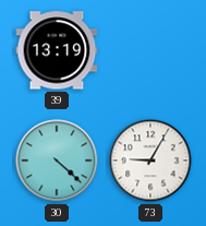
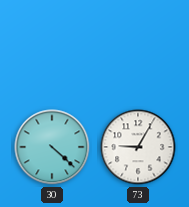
39: 13:19 -> none (57, 50)
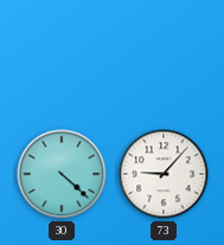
73: 9:05 -> 9:07 (164, 174)
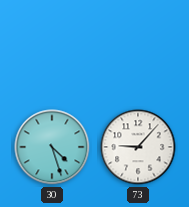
30: 4:22 -> 4:27 (52, 147)
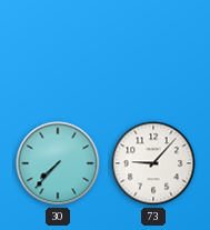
30: 4:27 -> 7:37 (58, 163)
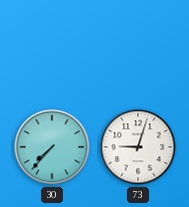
73: 9:07 -> 9:03 (138, 147)
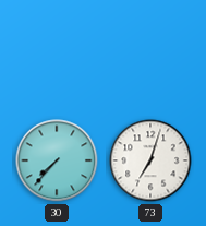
73: 9:03 -> 7:03 (150, 160)
